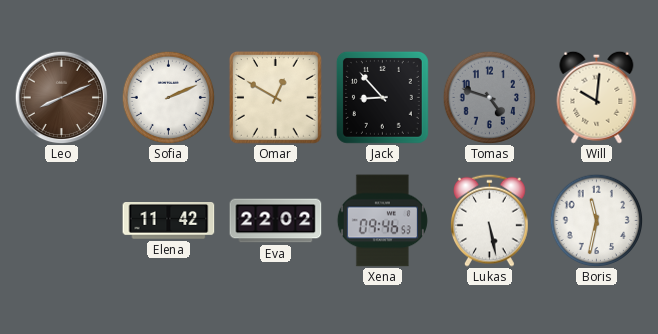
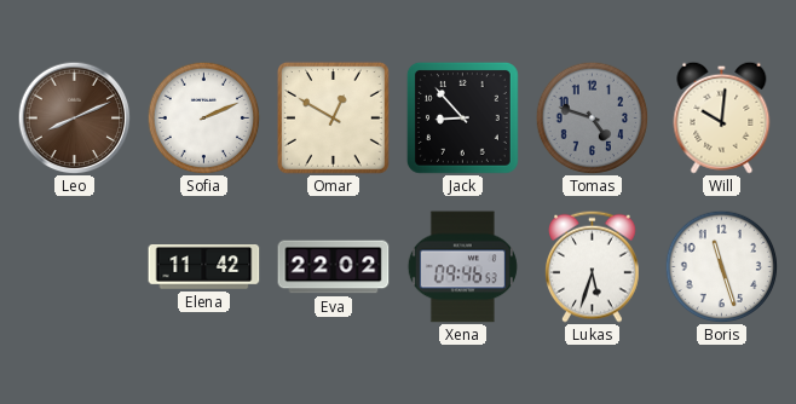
Lukas: 5:28 -> 5:33 (593, 266)
Boris: 11:32 -> 11:27 (721, 266)
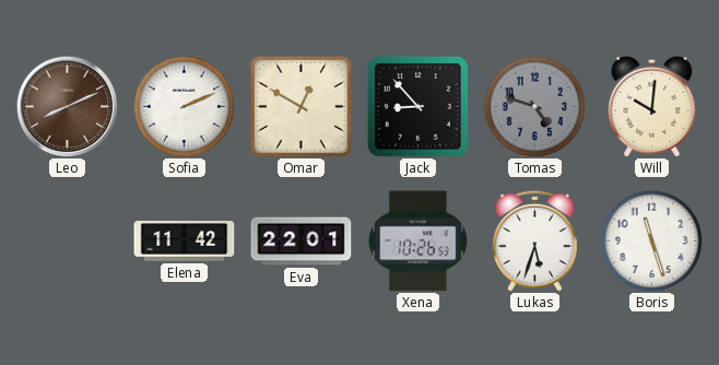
Eva: 22:02 -> 22:01 (302, 242)
Xena: 09:46 -> 10:26 (417, 242)
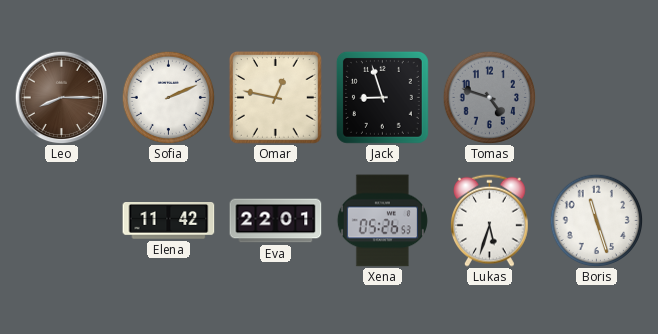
Leo: 8:11 -> 8:15 (61, 97)
Omar: 12:50 -> 12:47 (276, 98)
Jack: 8:53 -> 8:57 (382, 97)
Will: 10:01 -> none (652, 106)
Xena: 10:26 -> 05:26 (382, 221)
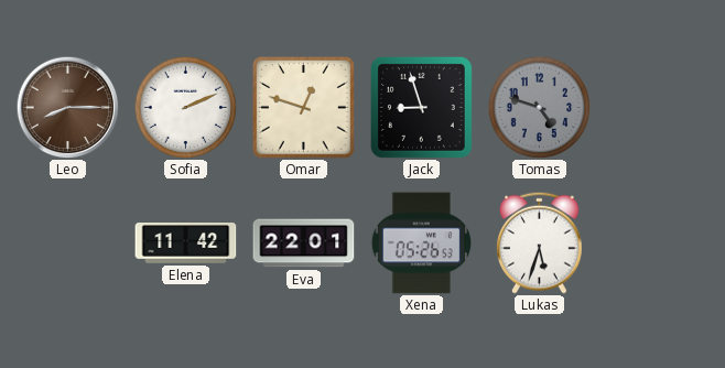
Omar: 12:47 -> 12:48 (304, 108)
Boris: 11:27 -> none (596, 220)
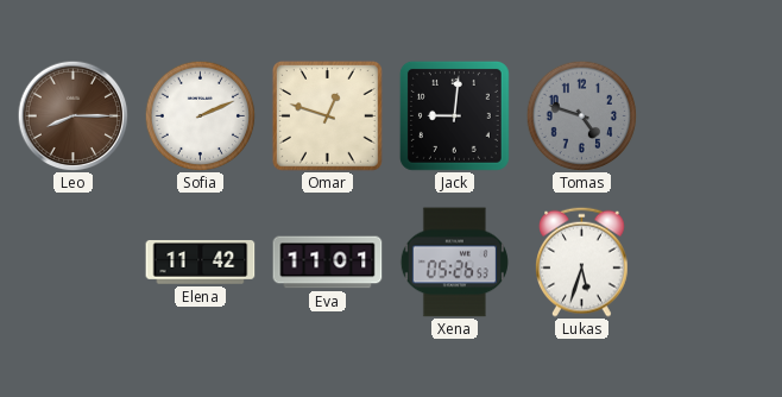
Jack: 8:57 -> 9:01 (454, 115)
Eva: 22:01 -> 11:01 (328, 263)
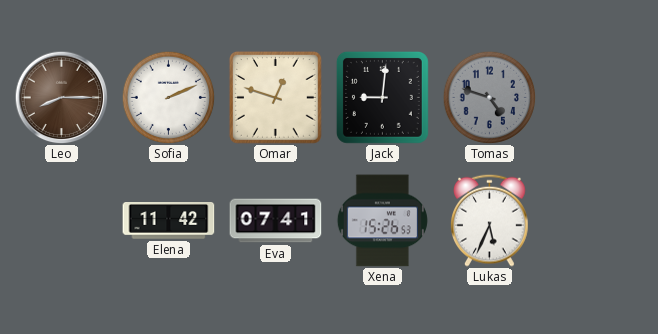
Eva: 11:01 -> 07:41 (276, 221)
Xena: 05:26 -> 15:26 (382, 221)
Lukas: 5:33 -> 5:34 (490, 220)
